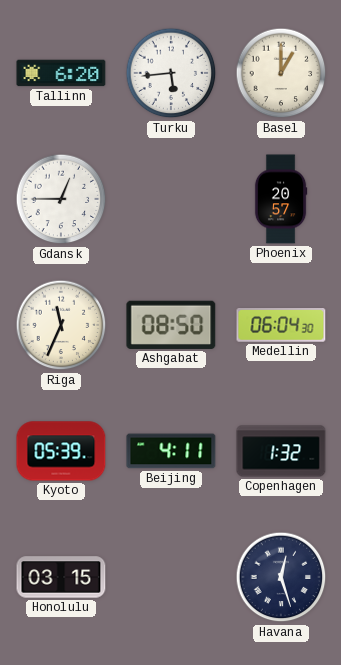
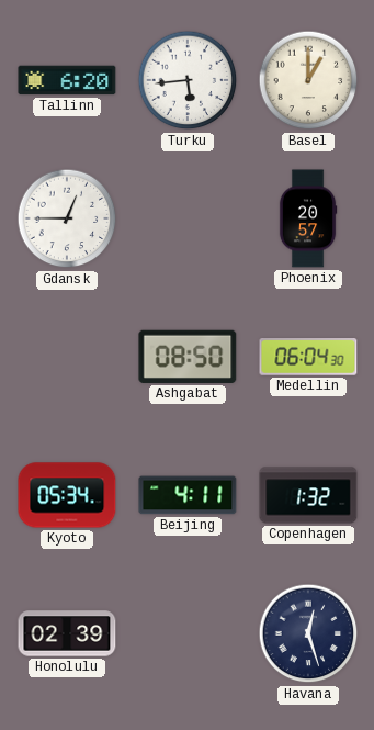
Riga: 11:34 -> none (61, 325)
Kyoto: 05:39 -> 05:34 (67, 495)
Honolulu: 03:15 -> 02:39 (67, 633)
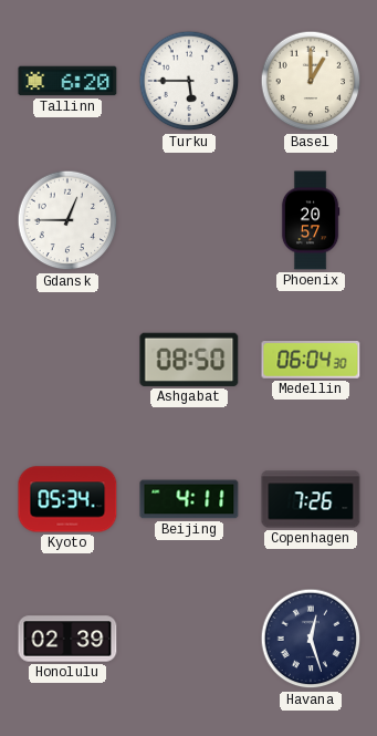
Turku: 5:44 -> 5:45 (189, 81)
Copenhagen: 1:32 -> 7:26 (311, 499)
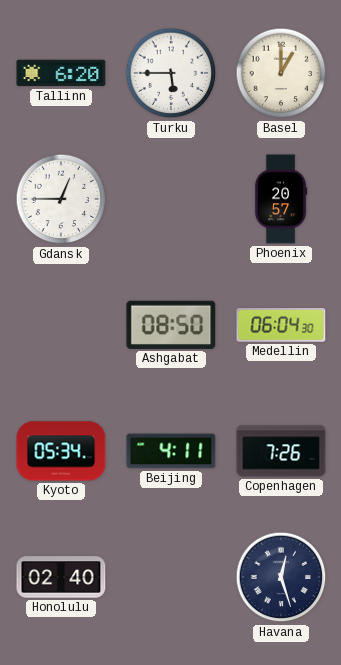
Honolulu: 02:39 -> 02:40 (61, 577)
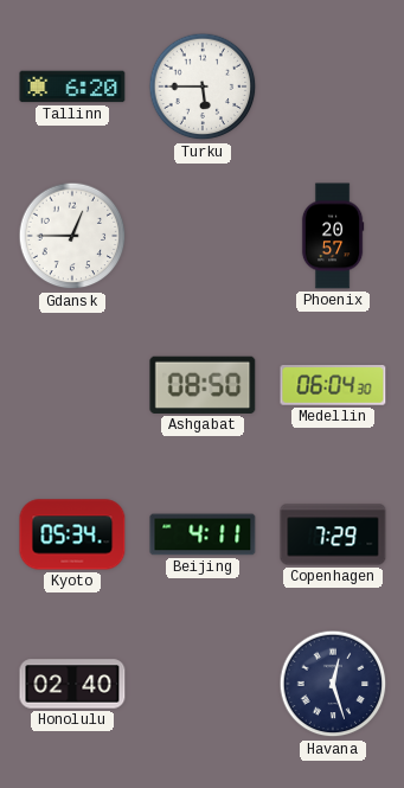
Basel: 1:00 -> none (281, 73)
Copenhagen: 7:26 -> 7:29 (333, 534)
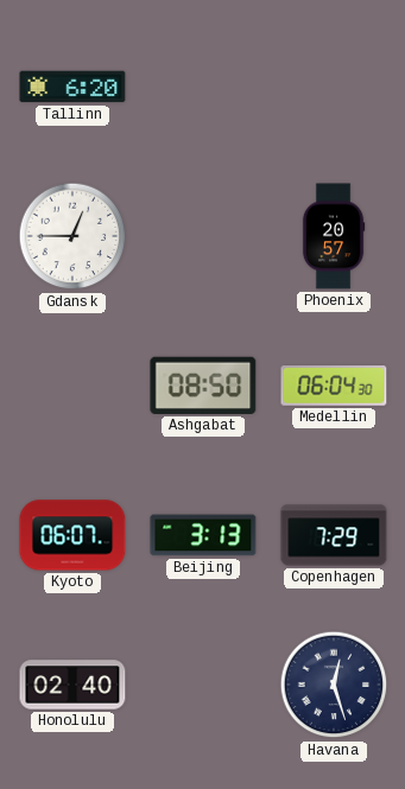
Turku: 5:45 -> none (203, 87)
Kyoto: 05:34 -> 06:07 (72, 535)
Beijing: 4:11 -> 3:13 (203, 535)
